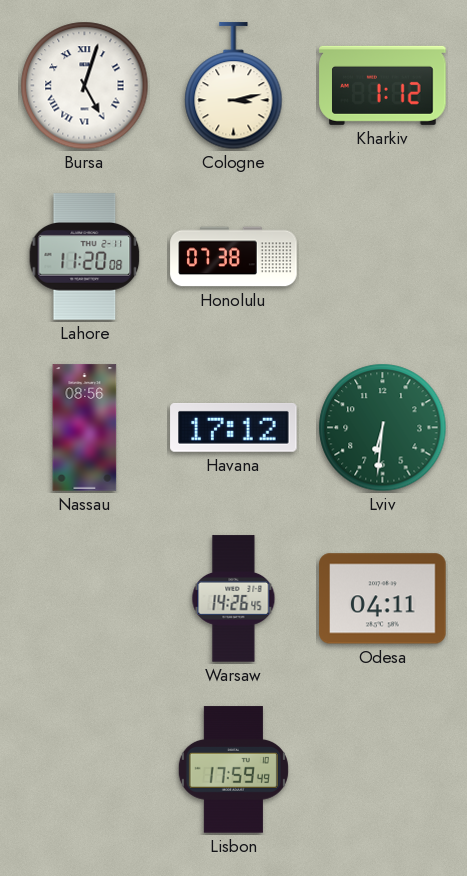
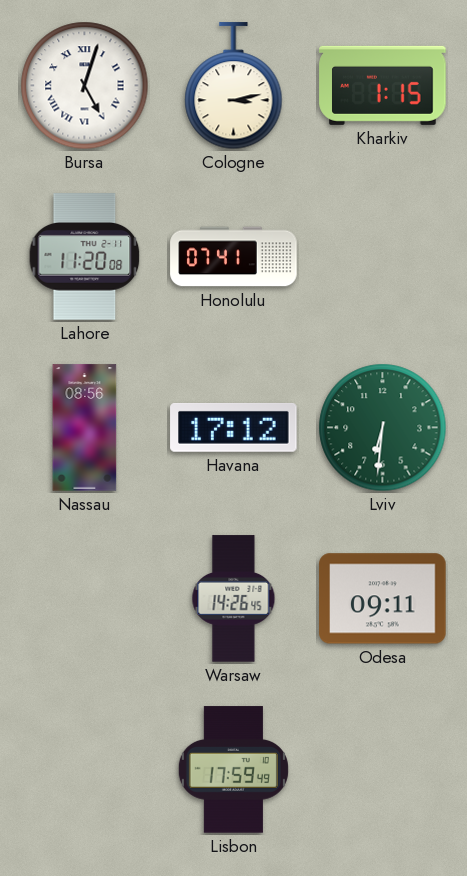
Kharkiv: 1:12 -> 1:15 (383, 85)
Honolulu: 07:38 -> 07:41 (234, 257)
Odesa: 04:11 -> 09:11 (383, 599)
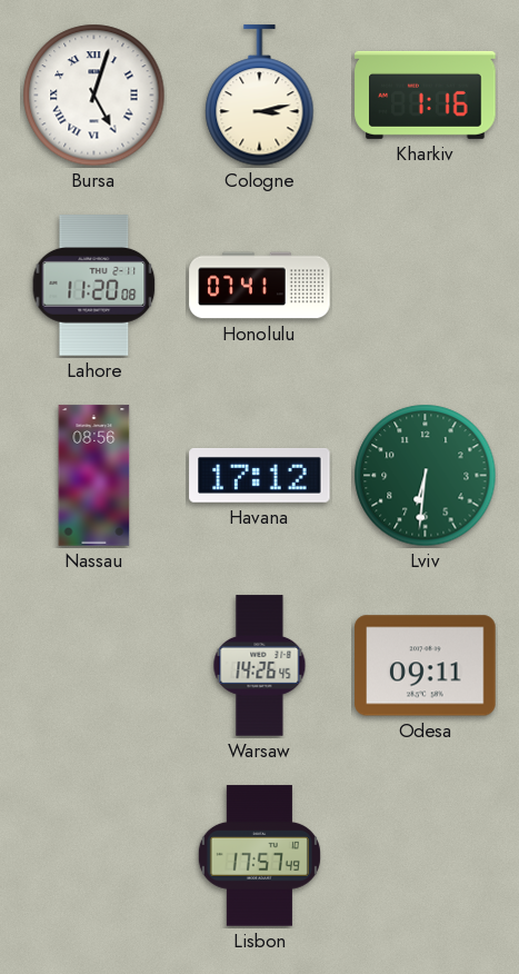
Kharkiv: 1:15 -> 1:16 (426, 95)
Lisbon: 17:59 -> 17:57 (259, 856)
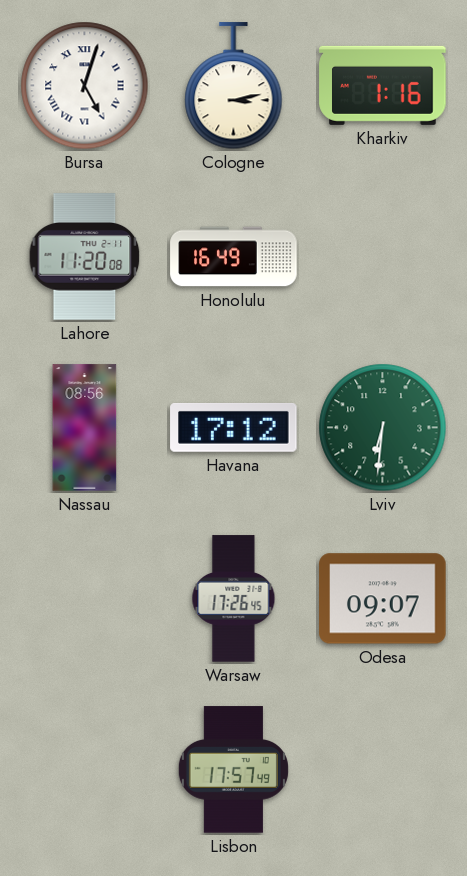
Honolulu: 07:41 -> 16:49 (234, 257)
Warsaw: 14:26 -> 17:26 (234, 599)
Odesa: 09:11 -> 09:07 (383, 599)
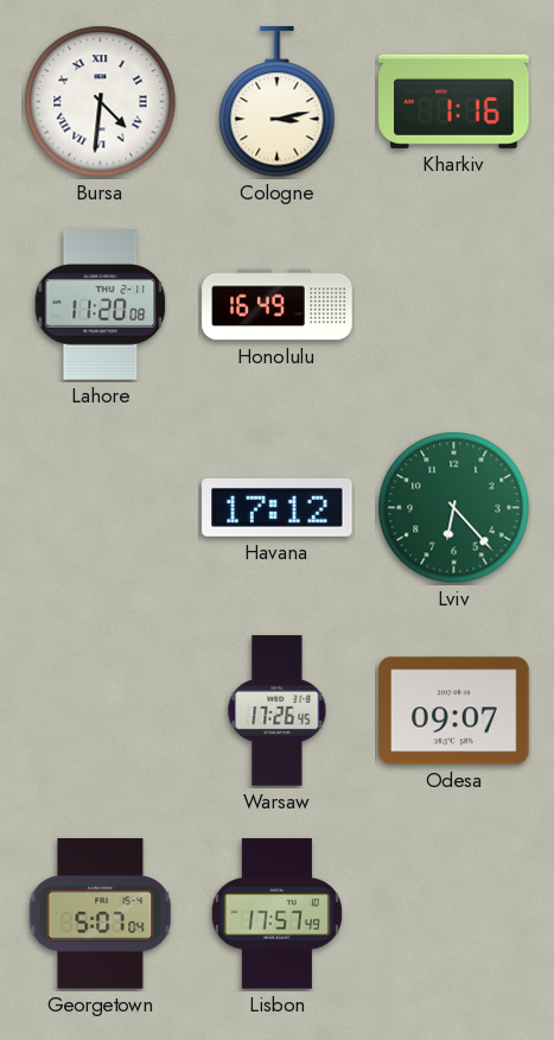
Bursa: 5:03 -> 4:31 (101, 102)
Nassau: 08:56 -> none (85, 428)
Lviv: 6:31 -> 6:23 (454, 508)
Georgetown: none -> 5:07 (101, 914)
